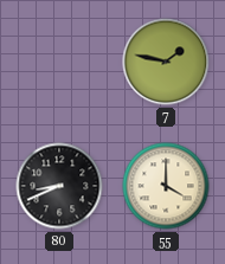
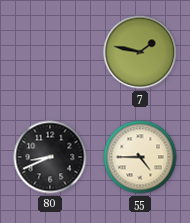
55: 4:00 -> 4:45 (140, 157)
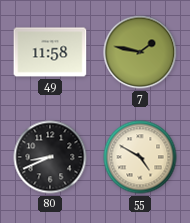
49: none -> 11:58 (50, 52)
55: 4:45 -> 4:50 (140, 157)
